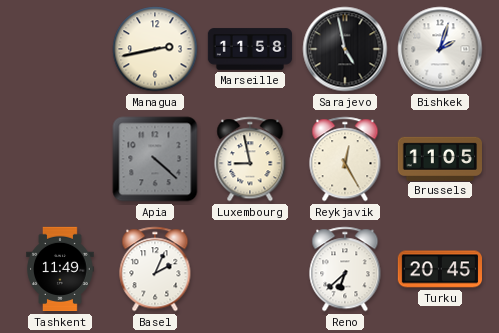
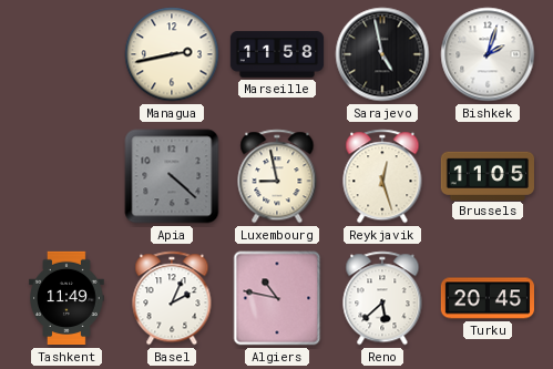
Reykjavik: 12:25 -> 12:27 (382, 176)
Algiers: none -> 10:47 (277, 298)
Reno: 6:38 -> 5:38 (382, 298)
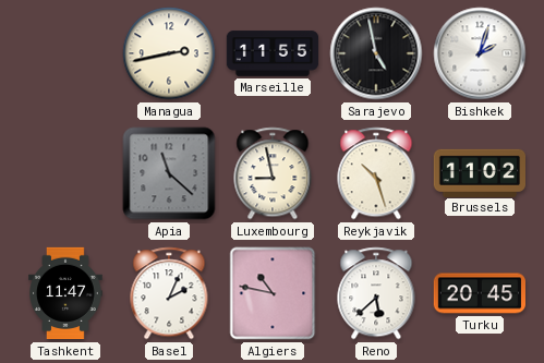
Marseille: 11:58 -> 11:55 (273, 53)
Apia: 4:22 -> 11:22 (169, 173)
Reykjavik: 12:27 -> 10:27 (376, 173)
Brussels: 11:05 -> 11:02 (479, 172)
Tashkent: 11:49 -> 11:47 (65, 293)
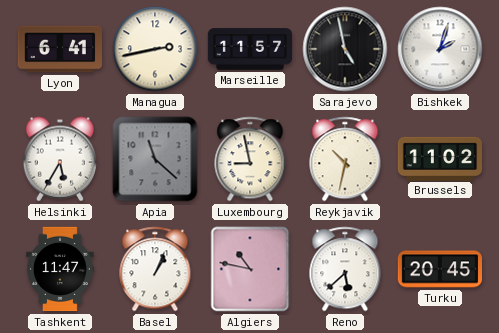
Lyon: none -> 6:41 (59, 49)
Marseille: 11:55 -> 11:57 (250, 49)
Helsinki: none -> 5:35 (60, 159)
Reykjavik: 10:27 -> 10:32 (345, 159)
Basel: 2:04 -> 1:04 (155, 269)
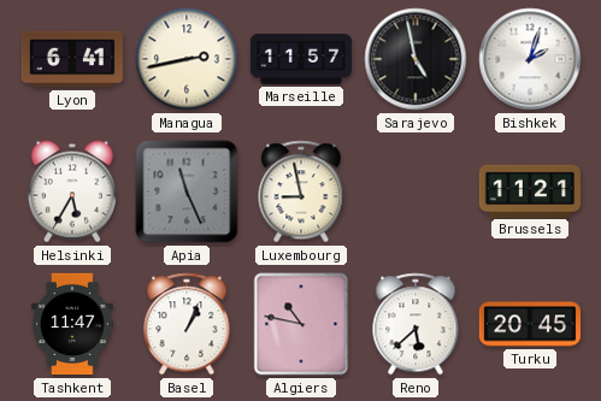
Apia: 11:22 -> 11:26 (187, 191)
Reykjavik: 10:32 -> none (345, 159)
Brussels: 11:02 -> 11:21 (529, 190)
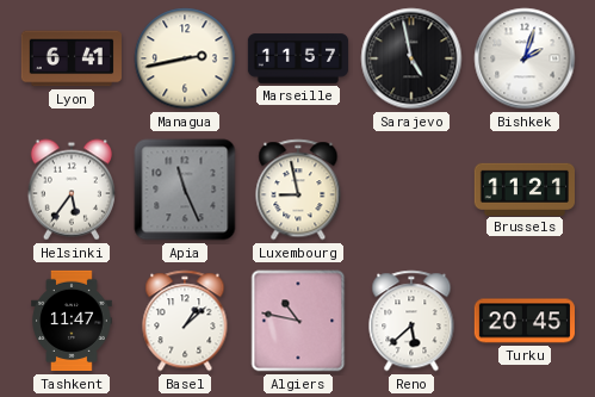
Helsinki: 5:35 -> 5:36 (72, 190)
Basel: 1:04 -> 1:08 (185, 321)
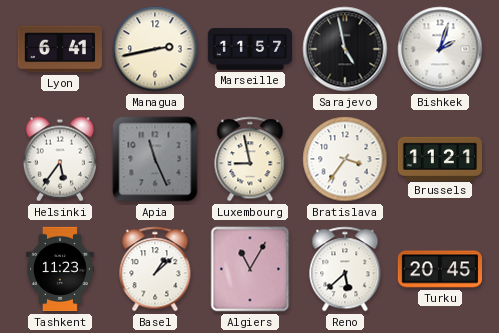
Bratislava: none -> 3:36 (345, 159)
Tashkent: 11:47 -> 11:23 (60, 269)
Algiers: 10:47 -> 11:05 (250, 269)
